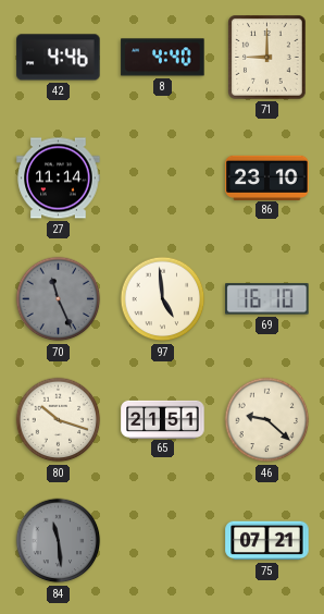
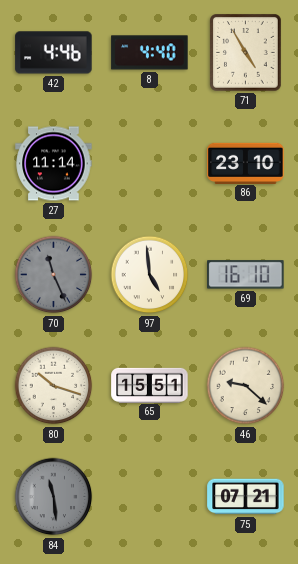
71: 9:00 -> 4:55 (246, 53)
65: 21:51 -> 15:51 (150, 385)
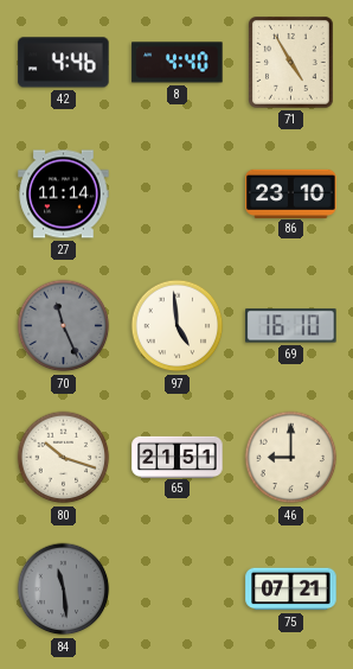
65: 15:51 -> 21:51 (178, 457)
46: 9:22 -> 9:00 (291, 458)
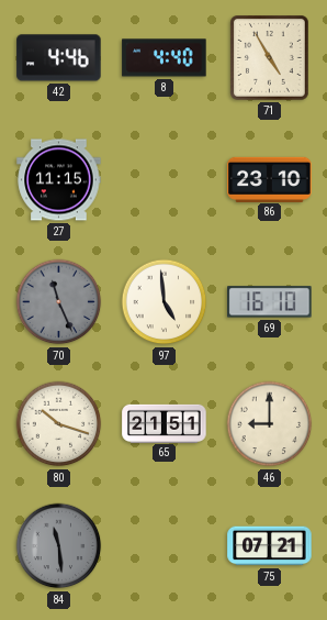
27: 11:14 -> 11:15 (59, 180)
